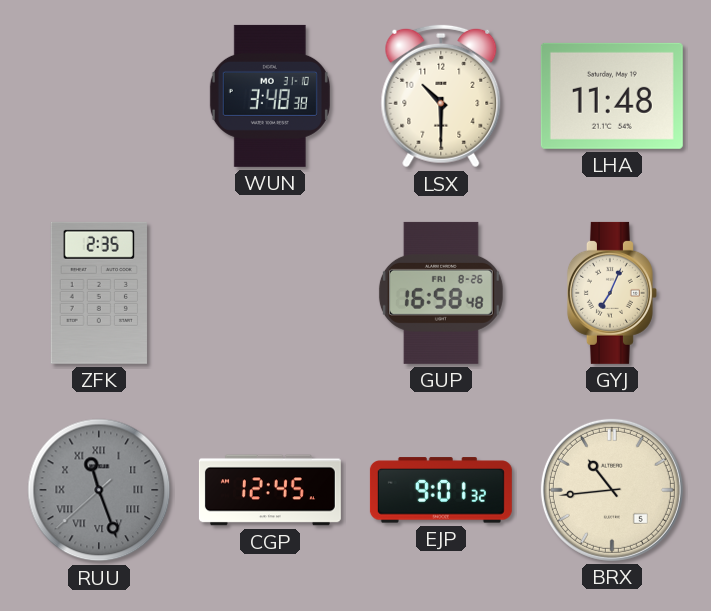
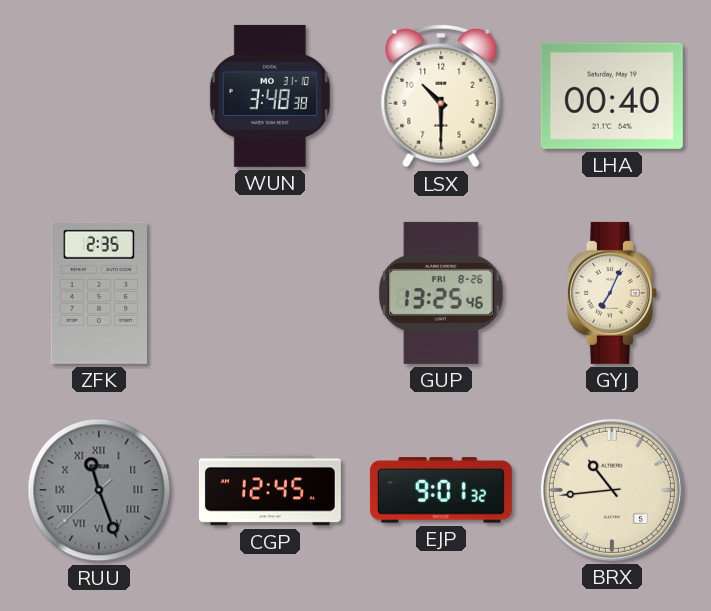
LHA: 11:48 -> 00:40 (612, 96)
GUP: 16:58 -> 13:25 (441, 293)
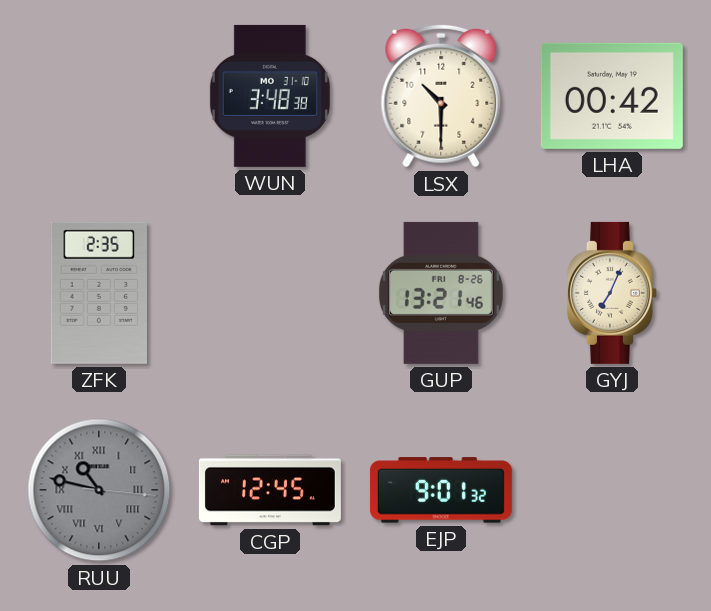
LHA: 00:40 -> 00:42 (612, 96)
GUP: 13:25 -> 13:21 (441, 293)
RUU: 11:26 -> 10:47 (99, 490)
BRX: 10:44 -> none (612, 490)
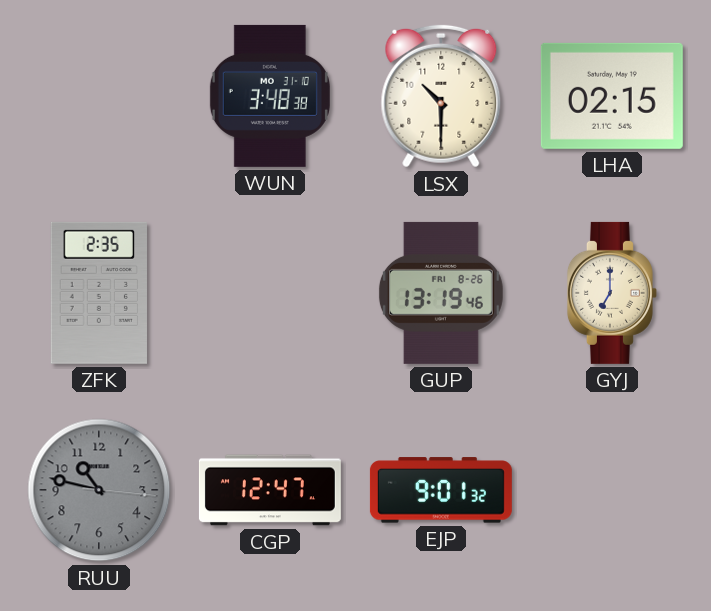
LHA: 00:42 -> 02:15 (612, 96)
GUP: 13:21 -> 13:19 (441, 293)
GYJ: 7:04 -> 7:00 (612, 293)
RUU numerals: Roman -> Arabic (99, 490)
CGP: 12:45 -> 12:47 (270, 490)
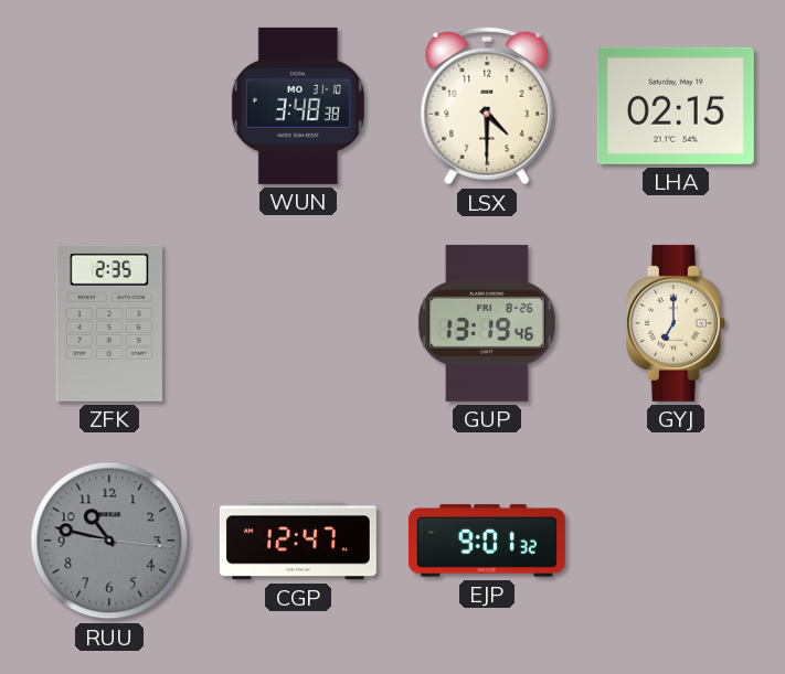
LSX: 10:30 -> 4:30 (487, 106)
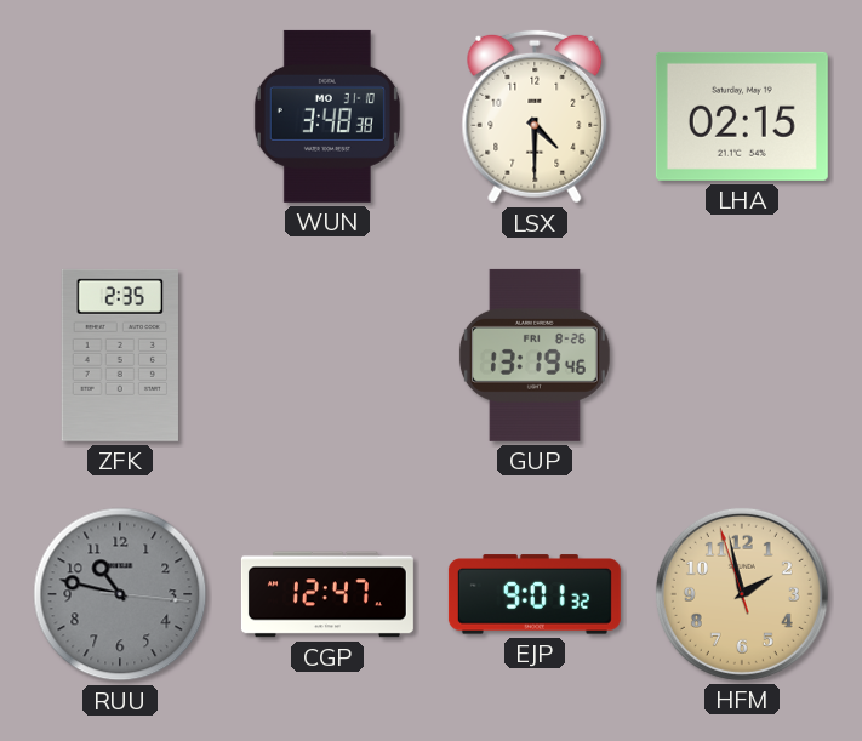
GYJ: 7:00 -> none (676, 323)
HFM: none -> 1:57 (742, 594)
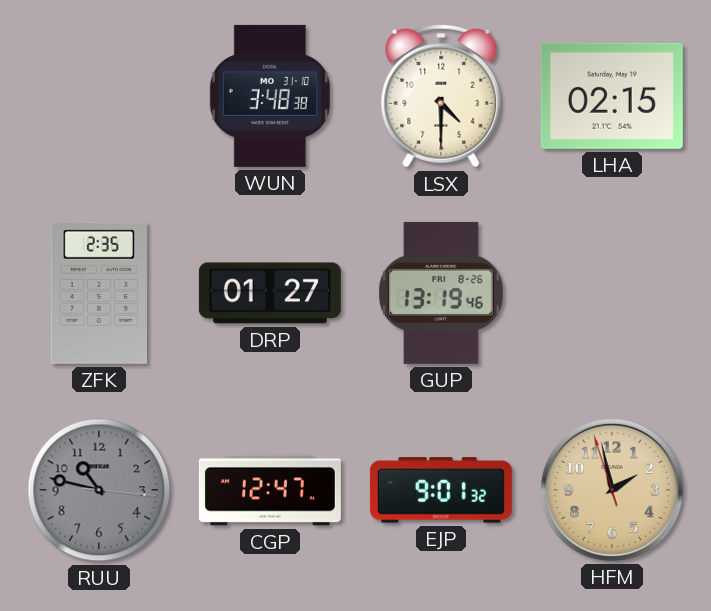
DRP: none -> 01:27 (270, 293)
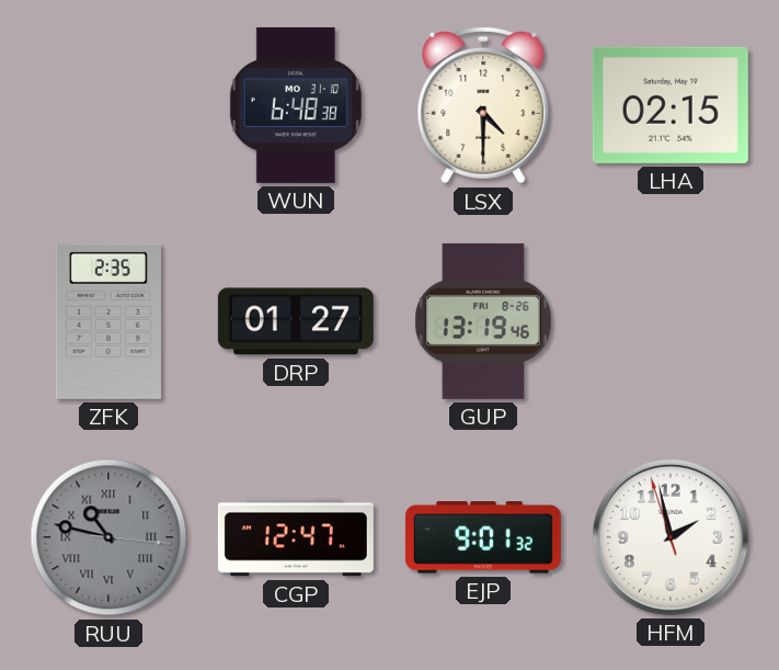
WUN: 3:48 -> 6:48 (296, 105)
RUU numerals: Arabic -> Roman (108, 537)
HFM dial: champagne -> white (671, 537)
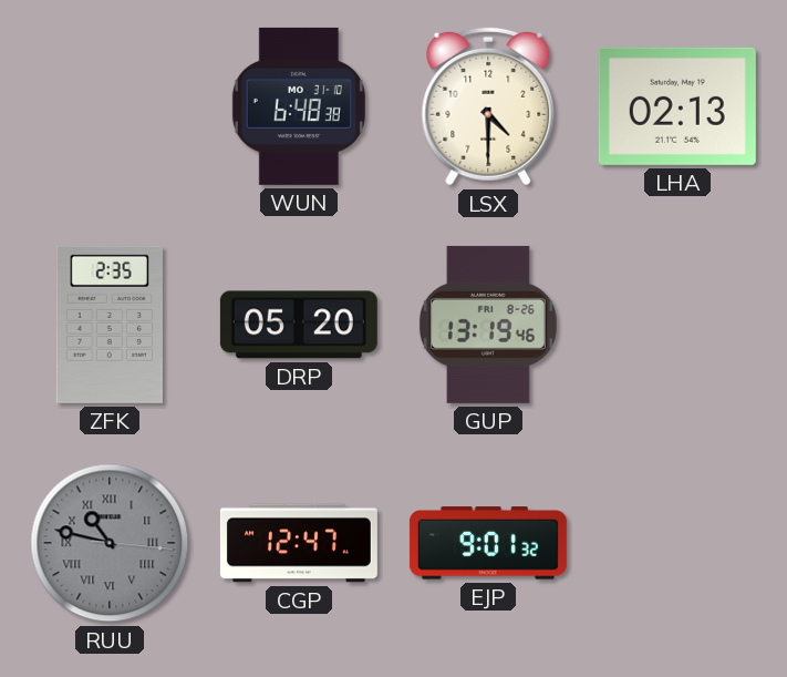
LHA: 02:15 -> 02:13 (677, 106)
DRP: 01:27 -> 05:20 (299, 325)
HFM: 1:57 -> none (671, 537)
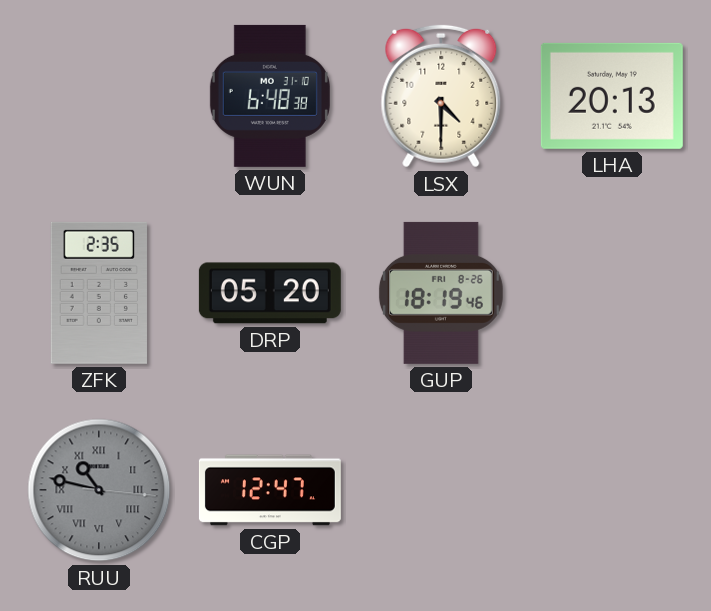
LHA: 02:13 -> 20:13 (612, 96)
GUP: 13:19 -> 18:19 (441, 293)
EJP: 9:01 -> none (488, 543)
